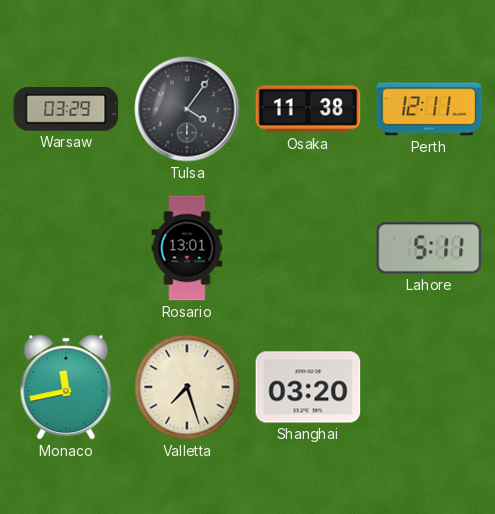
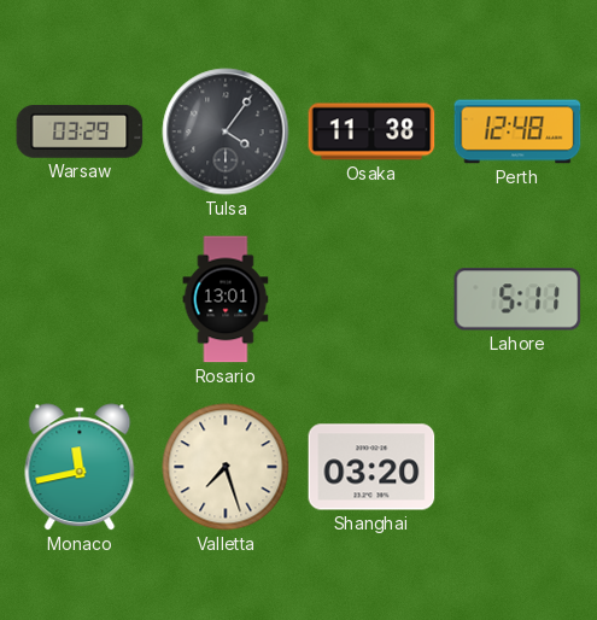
Perth: 12:11 -> 12:48 (517, 131)
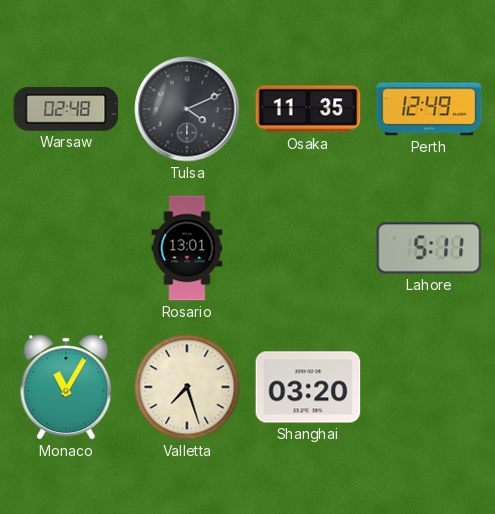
Warsaw: 03:29 -> 02:48 (66, 110)
Tulsa: 4:06 -> 4:11 (187, 109)
Osaka: 11:38 -> 11:35 (308, 109)
Perth: 12:48 -> 12:49 (429, 109)
Monaco: 11:43 -> 11:05 (66, 387)
